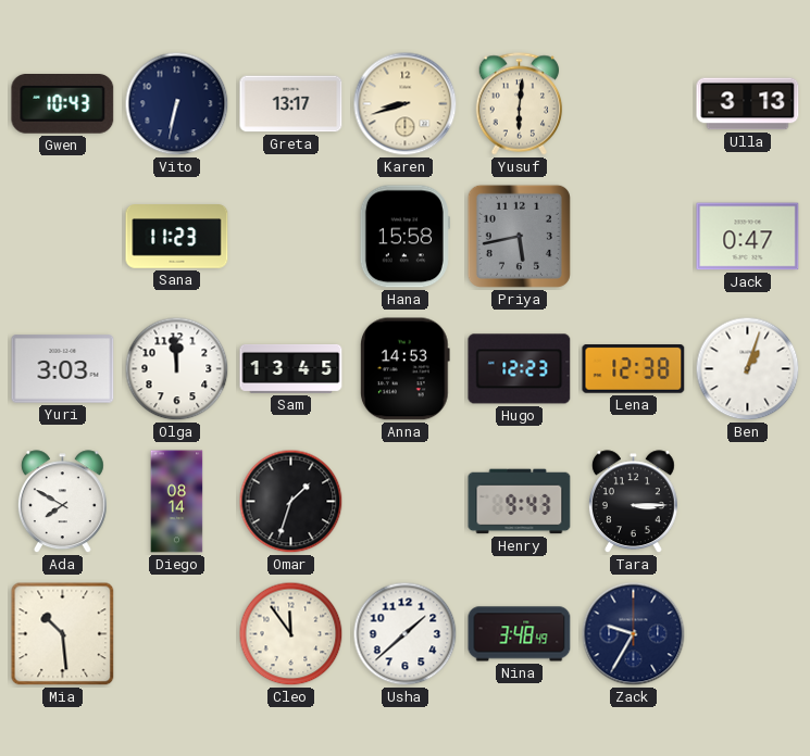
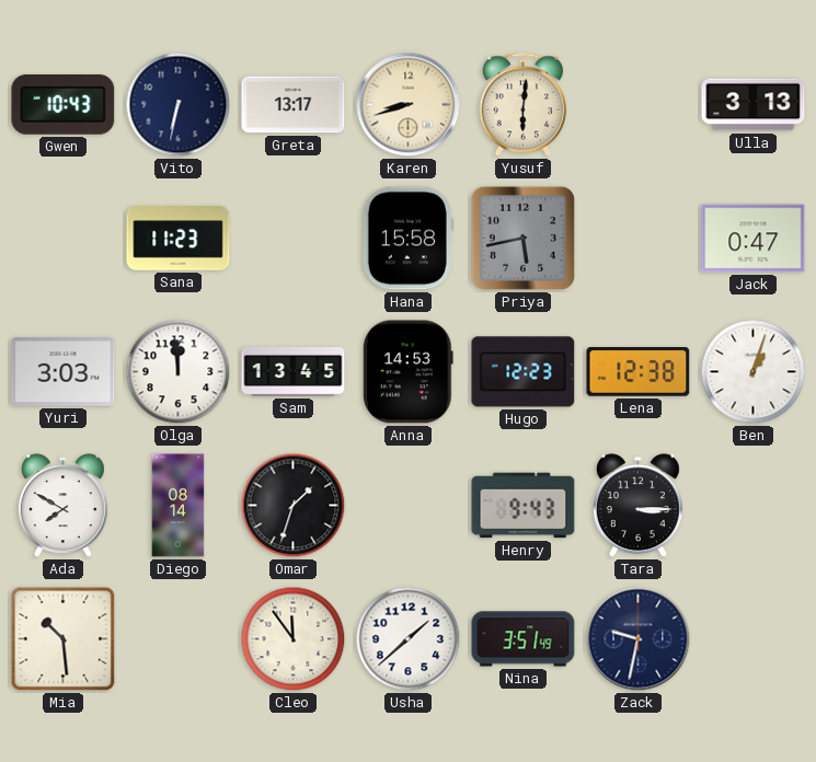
Nina: 3:48 -> 3:51 (524, 639)
Zack: 9:35 -> 9:32 (639, 639)
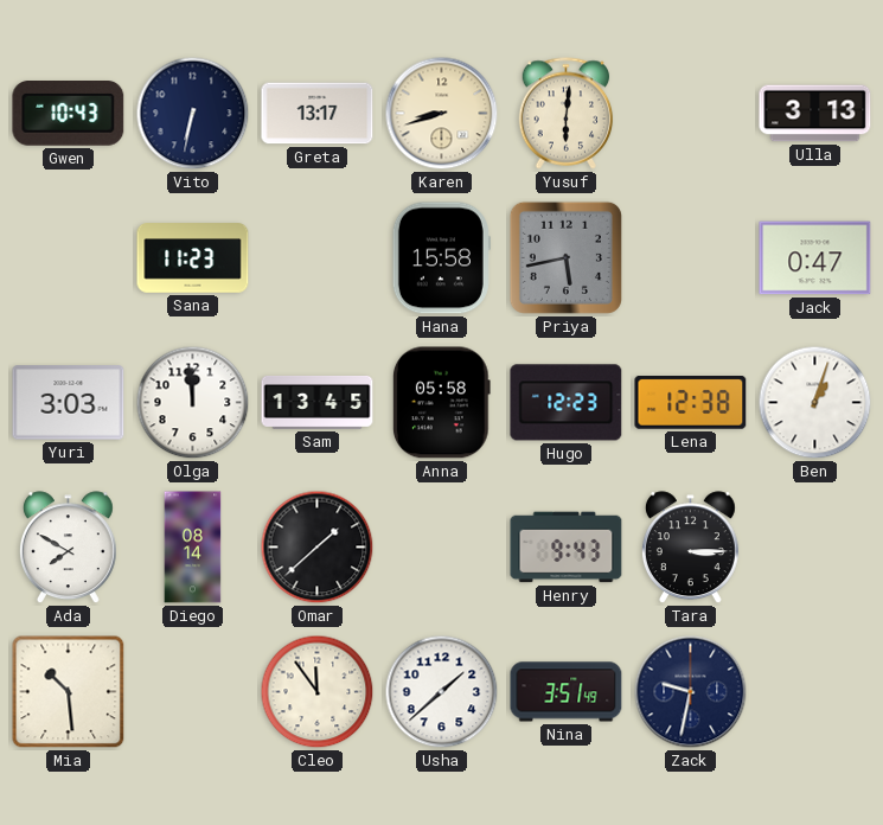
Anna: 14:53 -> 05:58 (442, 403)
Omar: 1:33 -> 1:38 (318, 548)
